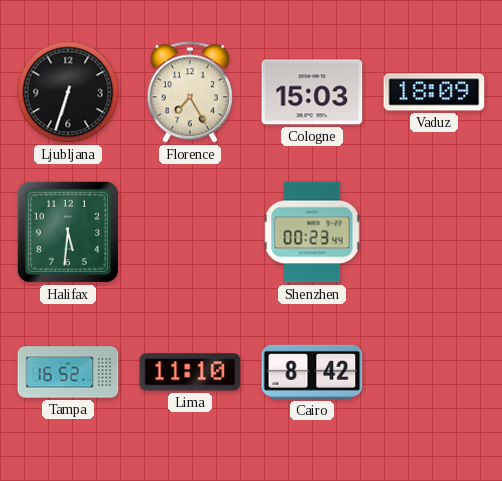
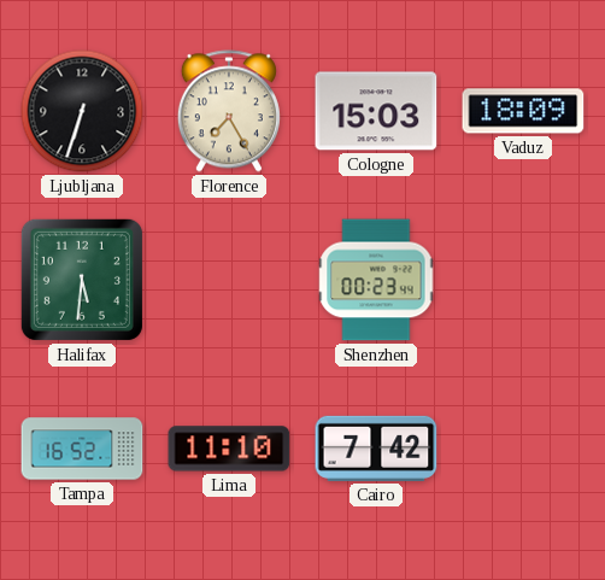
Cairo: 8:42 -> 7:42 (376, 449)
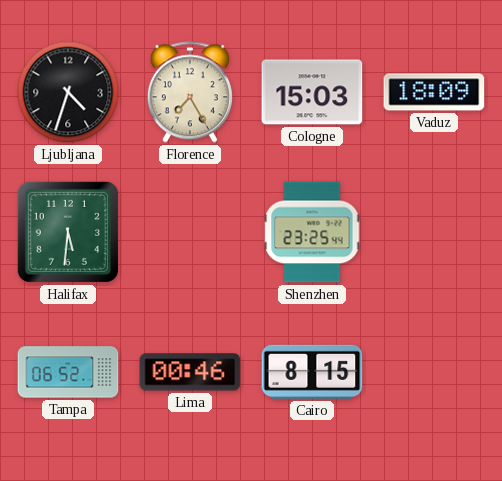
Ljubljana: 6:33 -> 4:33 (68, 92)
Shenzhen: 00:23 -> 23:25 (312, 232)
Tampa: 16:52 -> 06:52 (68, 372)
Lima: 11:10 -> 00:46 (190, 372)
Cairo: 7:42 -> 8:15 (312, 372)
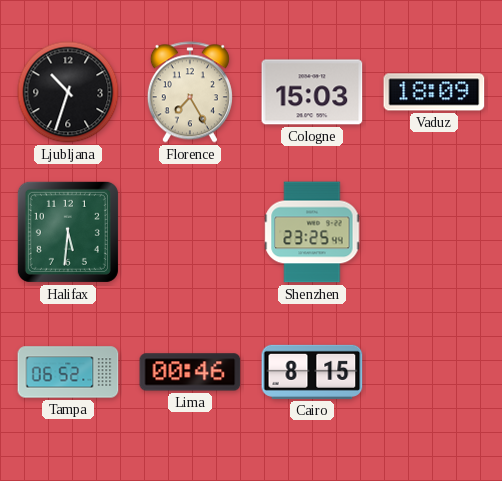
Ljubljana: 4:33 -> 10:33 (68, 92)
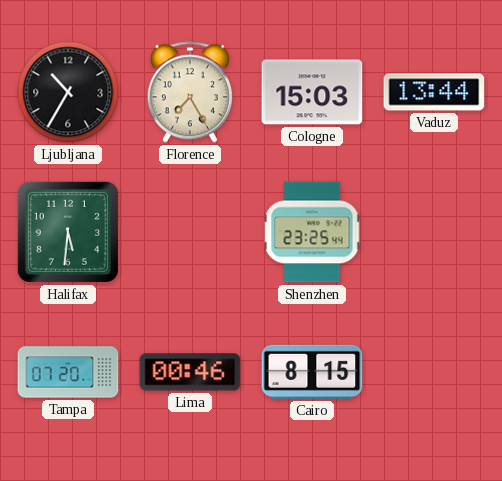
Ljubljana: 10:33 -> 10:35 (68, 92)
Vaduz: 18:09 -> 13:44 (434, 92)
Tampa: 06:52 -> 07:20 (68, 372)
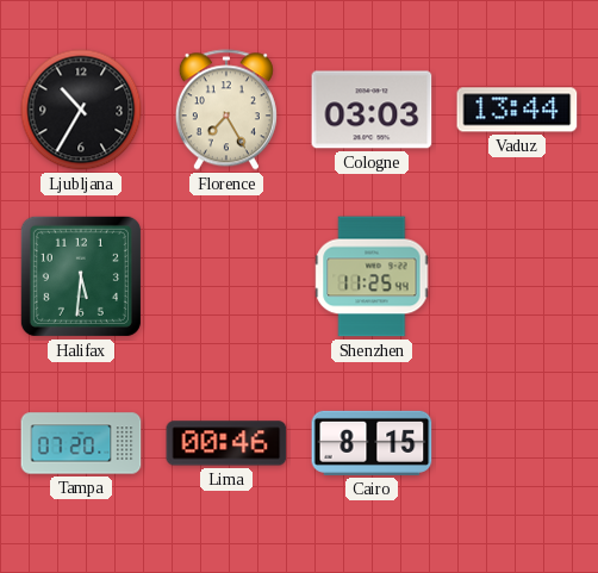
Cologne: 15:03 -> 03:03 (372, 110)
Shenzhen: 23:25 -> 11:25 (372, 276)
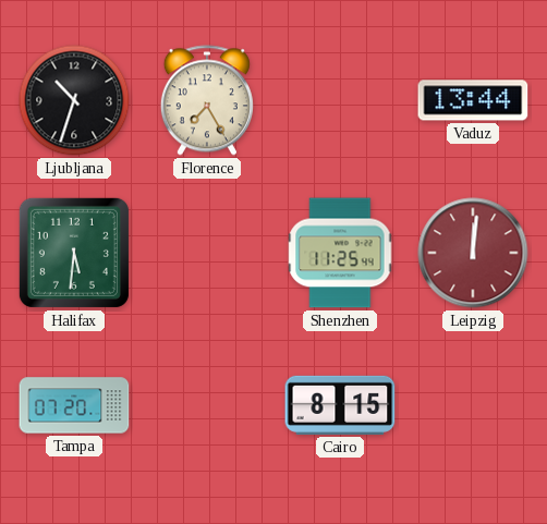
Ljubljana: 10:35 -> 10:33 (74, 100)
Cologne: 03:03 -> none (372, 110)
Leipzig: none -> 12:01 (473, 253)
Lima: 00:46 -> none (226, 443)
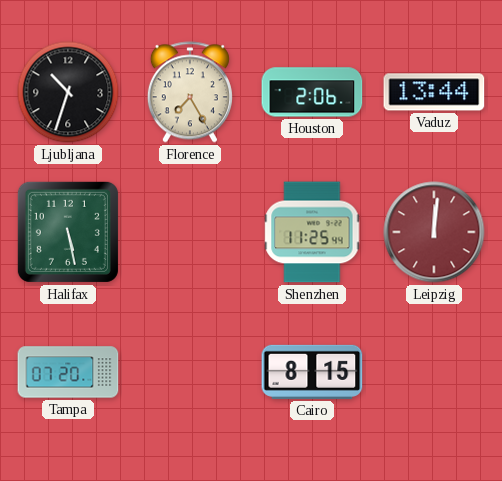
Houston: none -> 2:06 (312, 92)
Halifax: 5:31 -> 5:28 (68, 232)
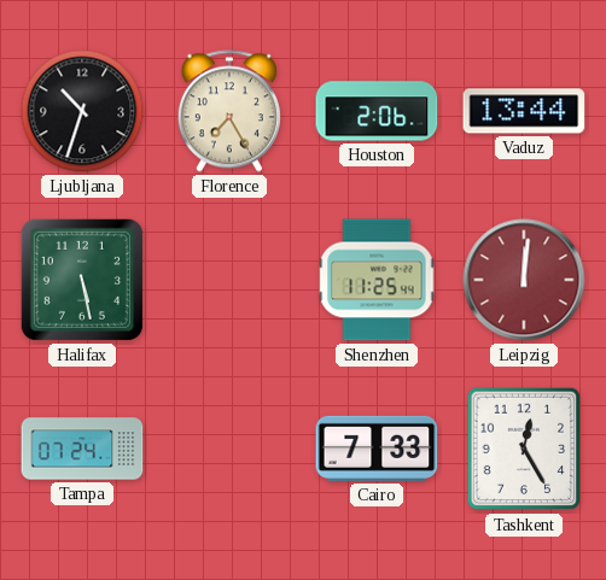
Tampa: 07:20 -> 07:24 (82, 449)
Cairo: 8:15 -> 7:33 (377, 449)
Tashkent: none -> 12:25 (524, 449)
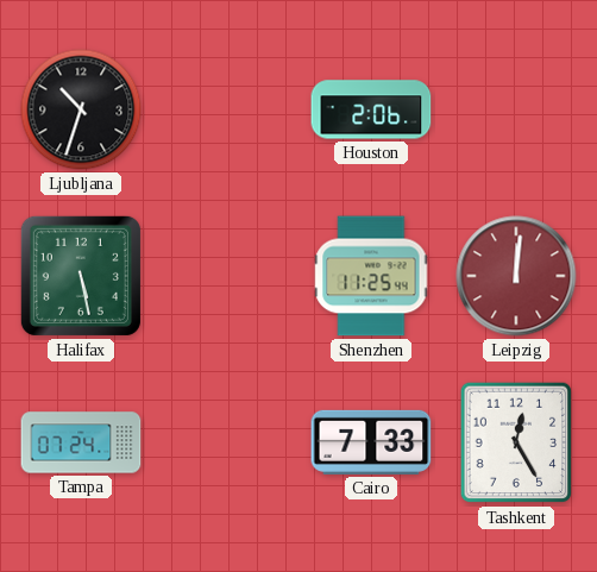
Florence: 7:25 -> none (229, 111)
Vaduz: 13:44 -> none (524, 111)
